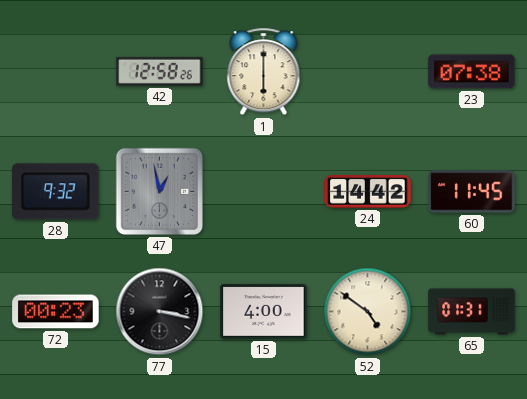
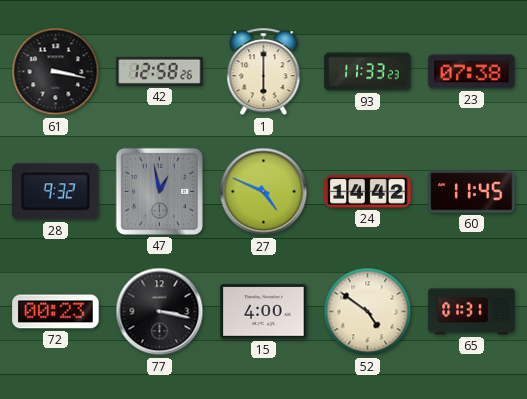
61: none -> 3:17 (56, 72)
93: none -> 11:33 (368, 72)
27: none -> 4:49 (264, 192)
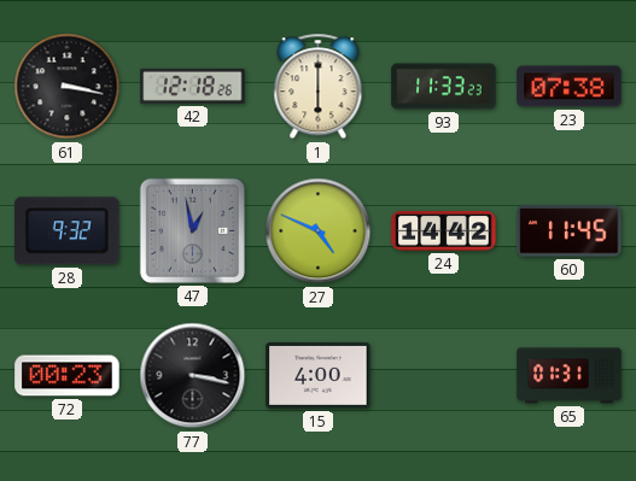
42: 12:58 -> 12:18 (193, 86)
52: 4:51 -> none (368, 312)
